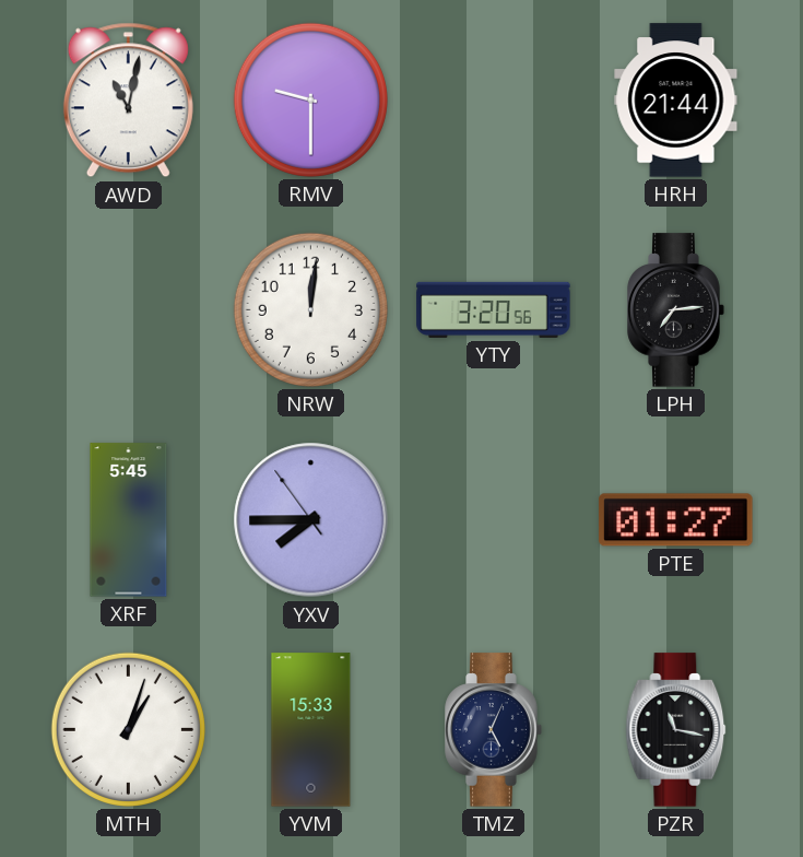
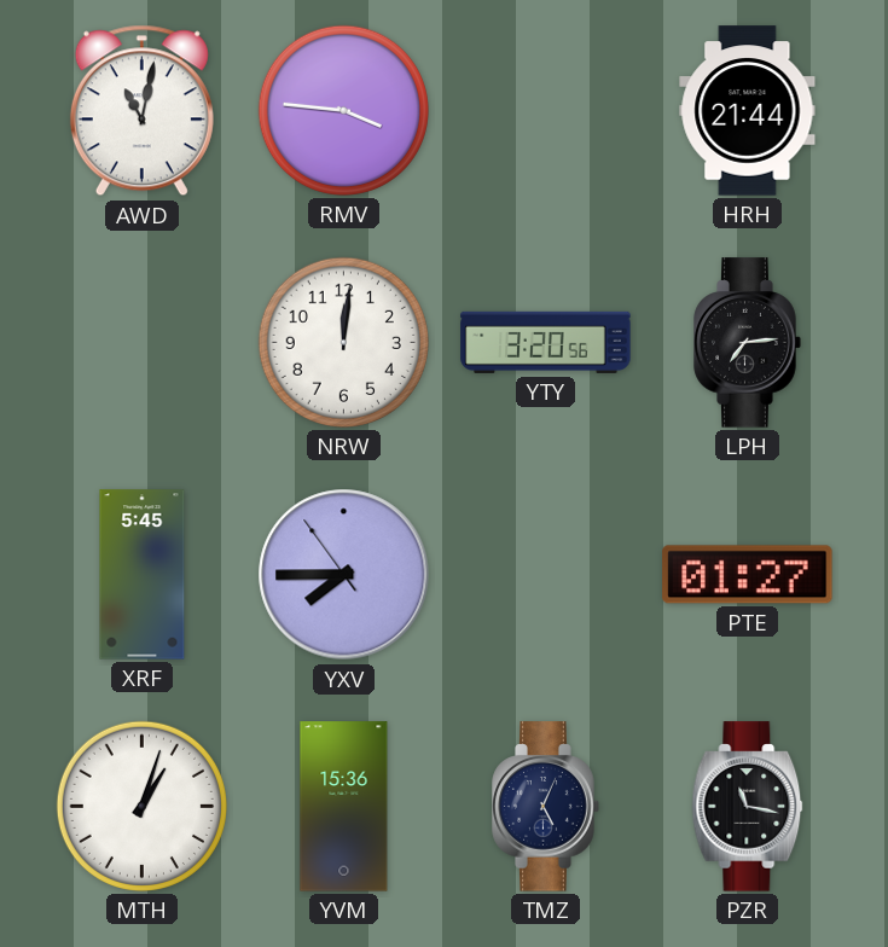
RMV: 9:30 -> 3:46 (343, 110)
YVM: 15:33 -> 15:36 (344, 807)
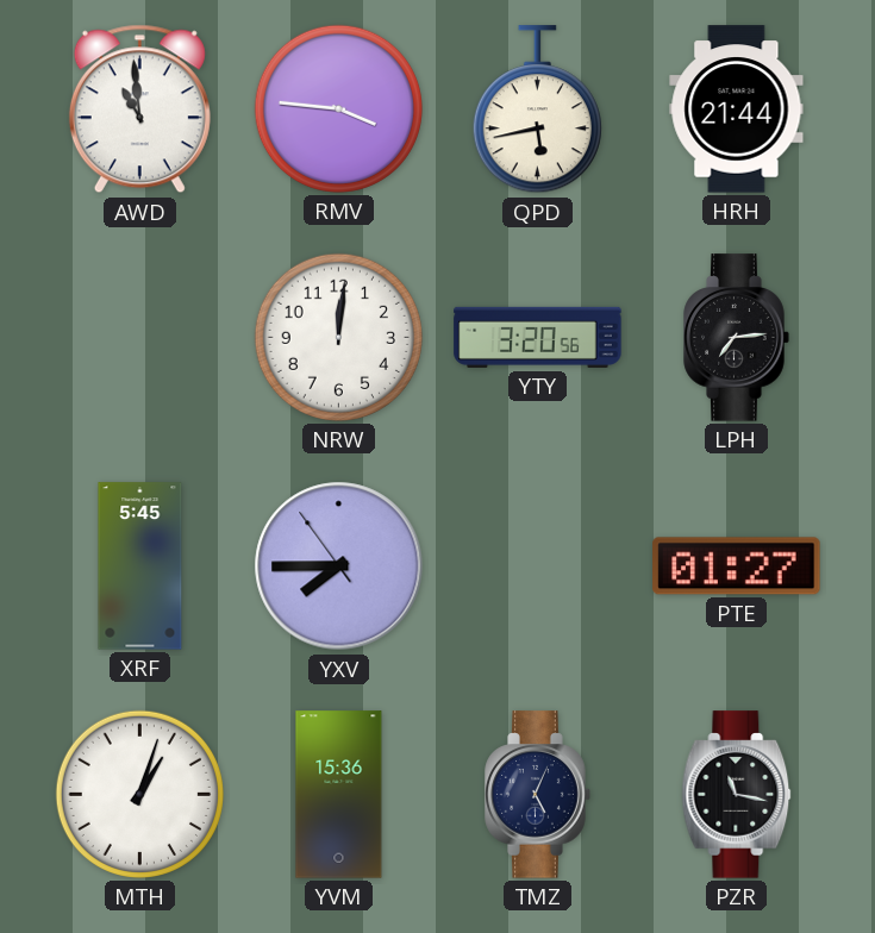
AWD: 11:02 -> 10:59 (139, 109)
QPD: none -> 5:43 (537, 109)
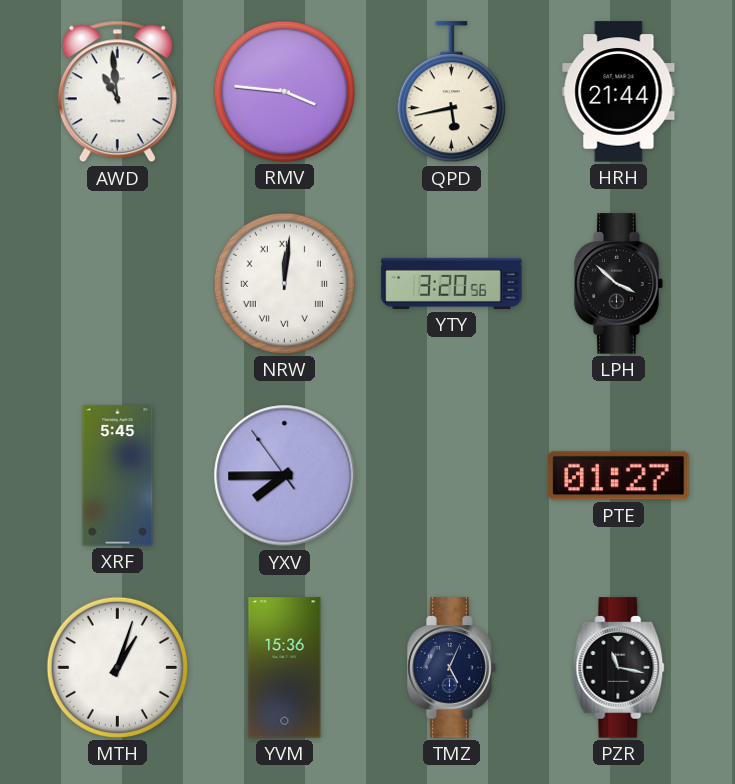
NRW numerals: Arabic -> Roman (284, 283)
LPH: 7:14 -> 3:52 (619, 284)
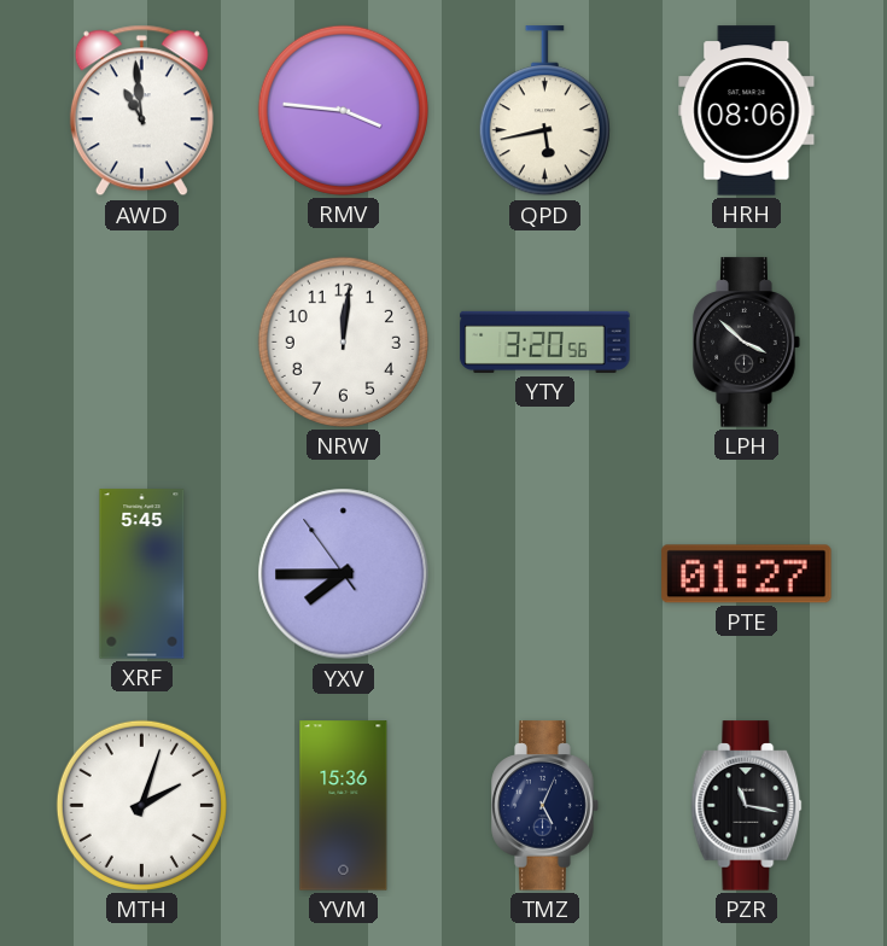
HRH: 21:44 -> 08:06 (747, 111)
NRW numerals: Roman -> Arabic (343, 341)
MTH: 1:03 -> 2:03 (141, 805)
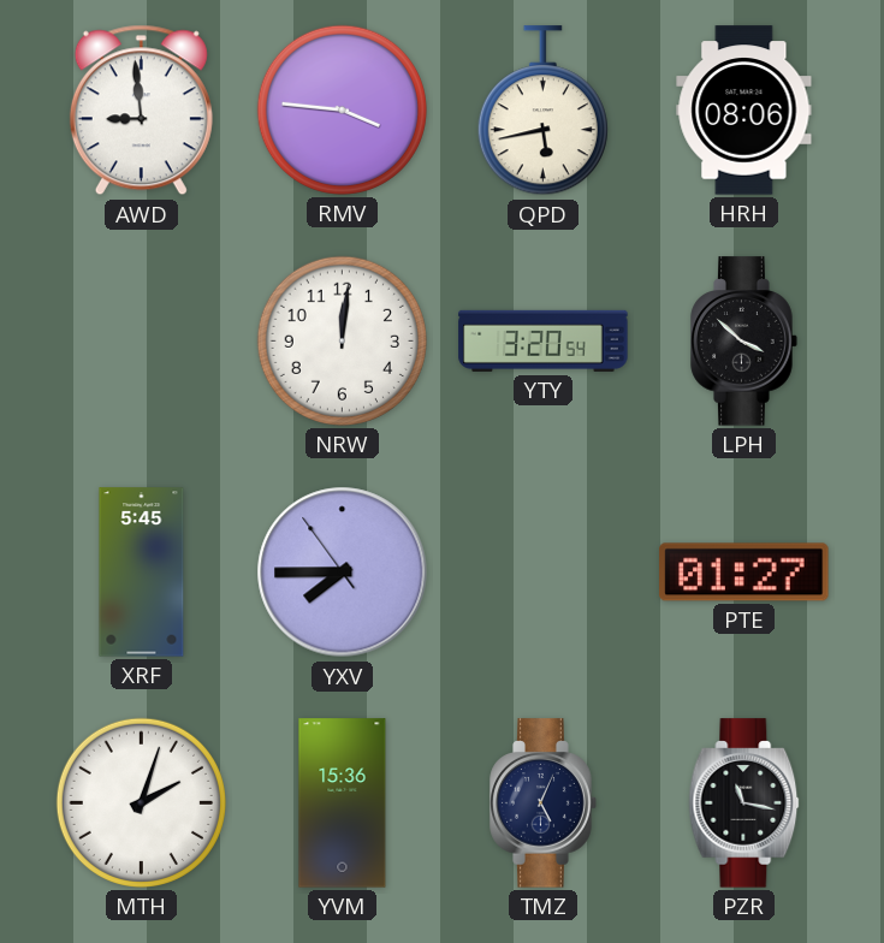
AWD: 10:59 -> 8:59 (141, 111)
YTY: 3:20:56 -> 3:20:54 (544, 340)
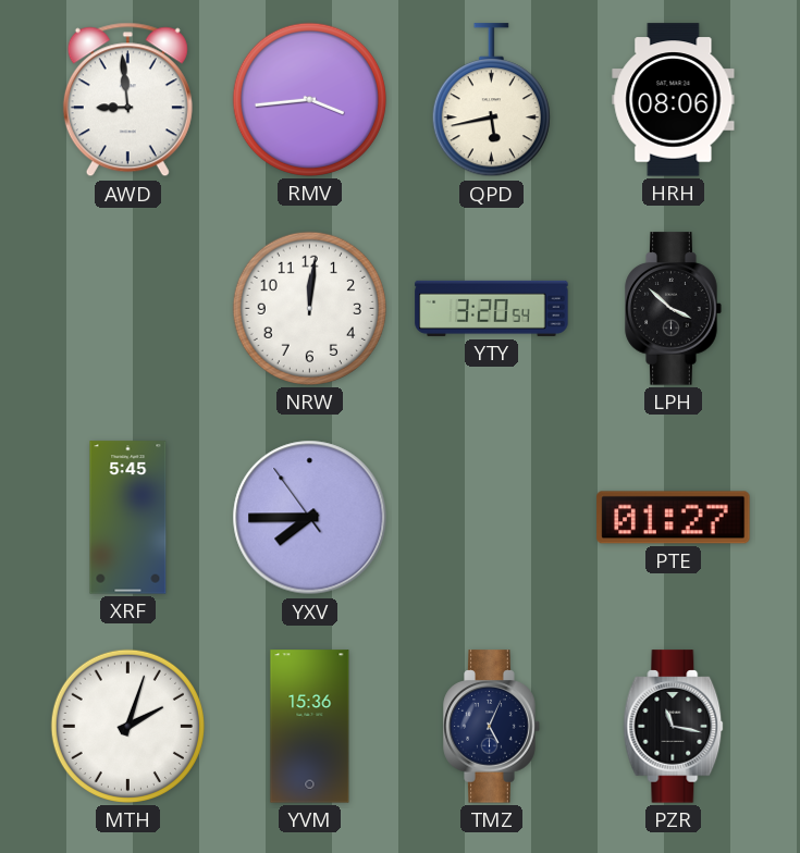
RMV: 3:46 -> 3:44 (309, 99)
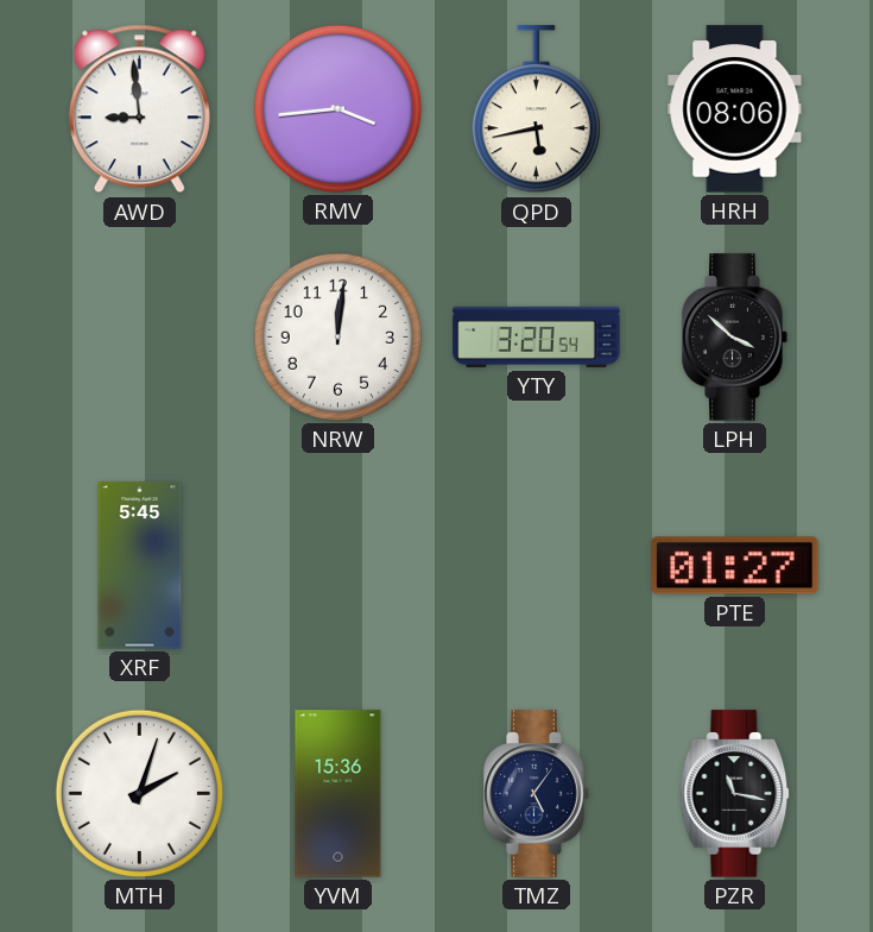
YXV: 7:44 -> none (310, 518)
TMZ: 5:04 -> 5:06 (537, 794)
